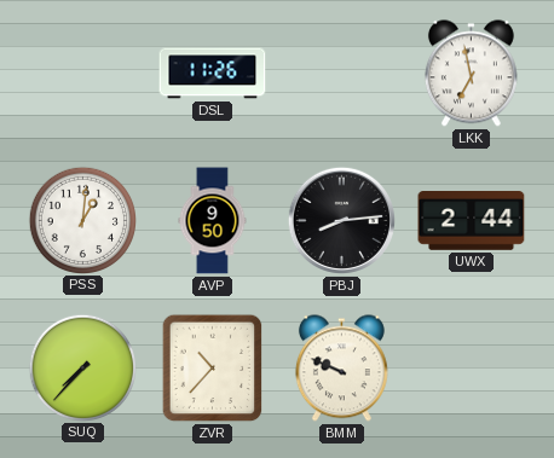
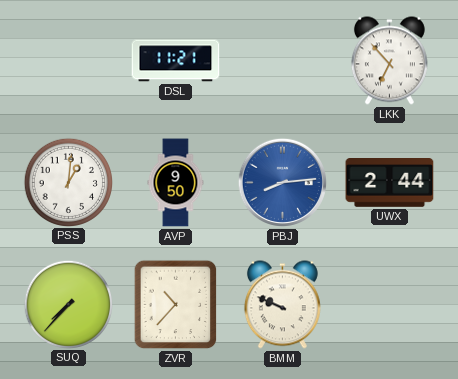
DSL: 11:26 -> 11:21 (176, 61)
LKK: 6:58 -> 6:53 (389, 61)
PBJ dial: black -> blue (282, 182)
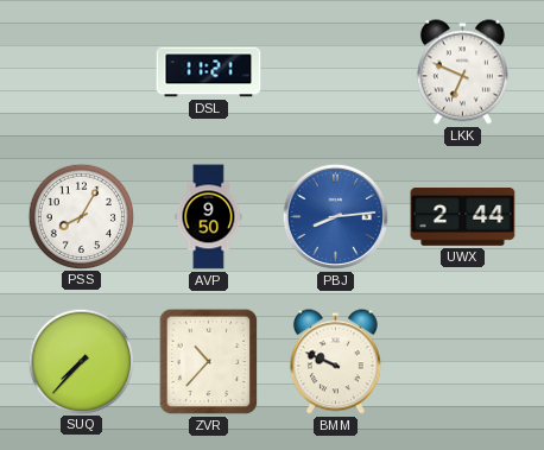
LKK: 6:53 -> 6:49 (462, 72)
PSS: 1:01 -> 8:05 (81, 216)
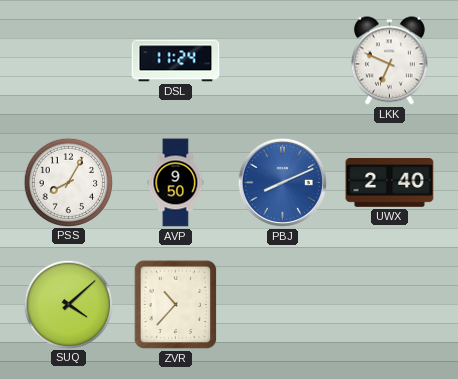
DSL: 11:21 -> 11:24 (176, 61)
PBJ: 8:14 -> 8:11 (282, 182)
UWX: 2:44 -> 2:40 (390, 183)
SUQ: 7:37 -> 4:08 (68, 304)
BMM: 9:49 -> none (335, 362)
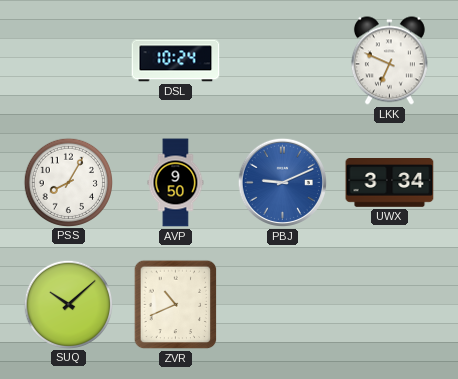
DSL: 11:24 -> 10:24 (176, 61)
PBJ: 8:11 -> 9:11 (282, 182)
UWX: 2:40 -> 3:34 (390, 183)
SUQ: 4:08 -> 10:08 (68, 304)
ZVR: 10:37 -> 10:41 (176, 305)
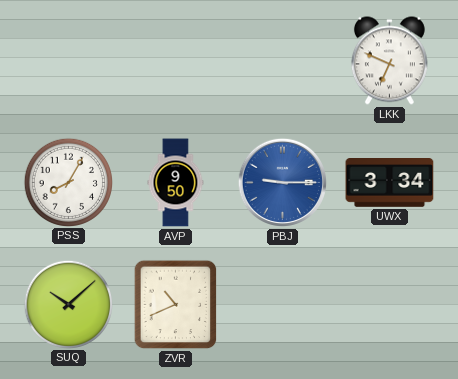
DSL: 10:24 -> none (176, 61)
PBJ: 9:11 -> 9:15 (282, 182)
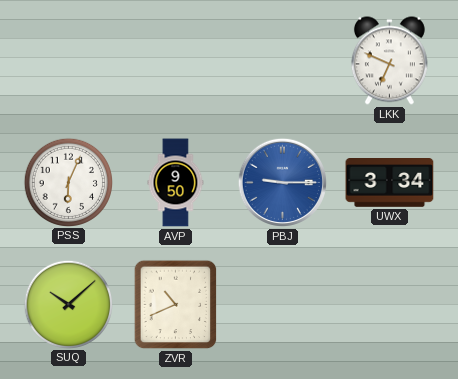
PSS: 8:05 -> 6:04 (68, 182)
